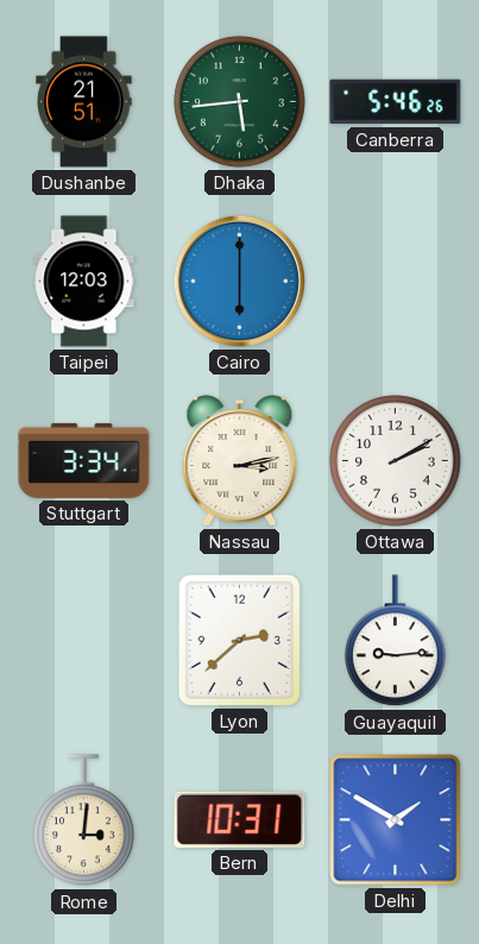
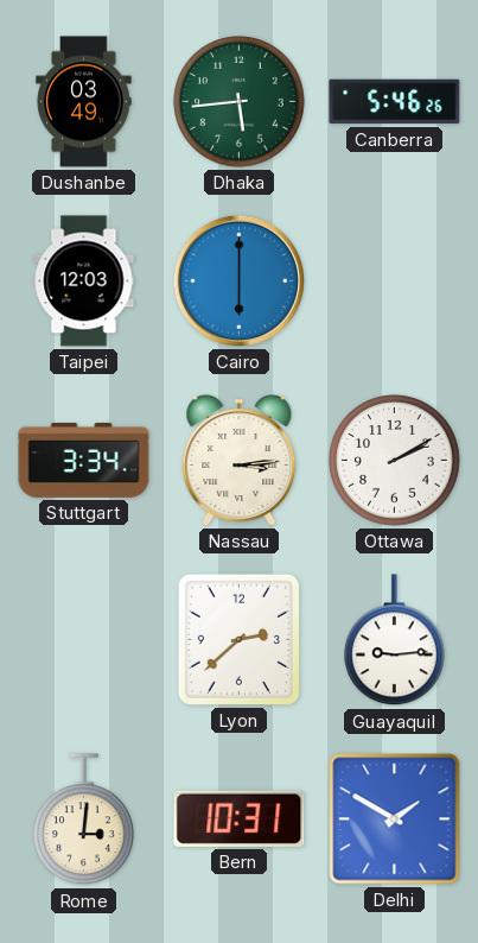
Dushanbe: 21:51 -> 03:49 (84, 102)
Nassau: 3:13 -> 3:14 (240, 461)
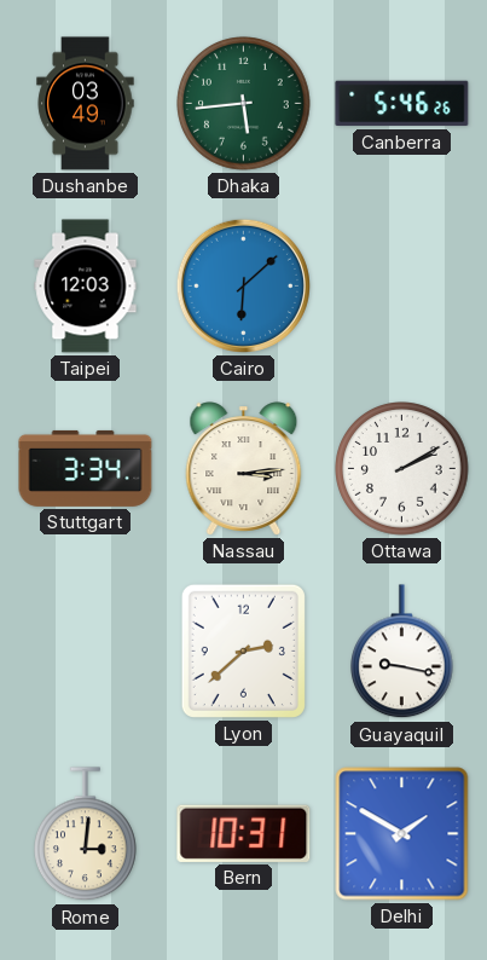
Cairo: 6:00 -> 6:08 (243, 285)
Guayaquil: 9:14 -> 9:17 (402, 652)
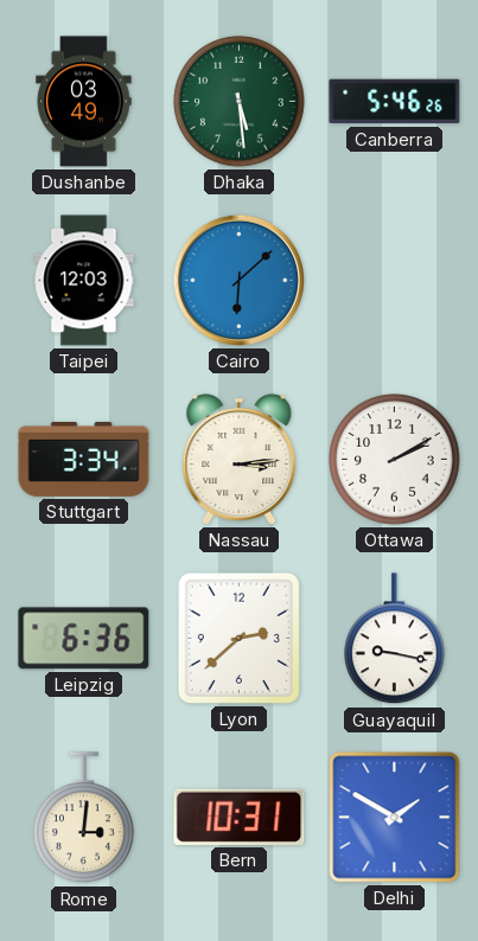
Dhaka: 5:44 -> 5:29 (240, 102)
Leipzig: none -> 6:36 (84, 639)
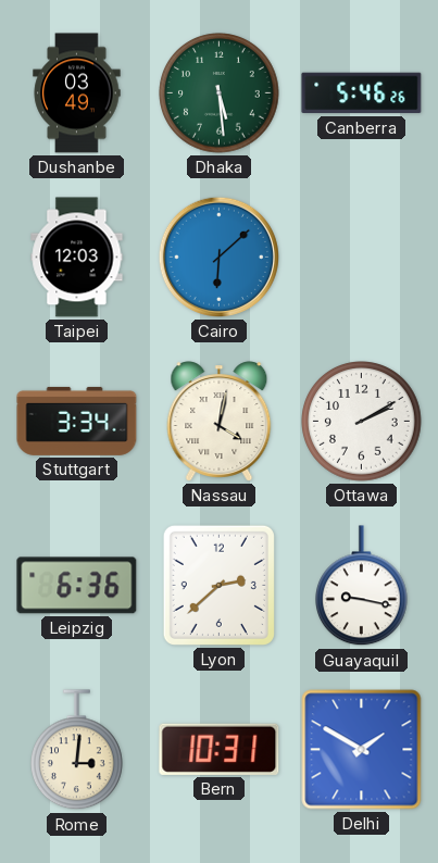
Nassau: 3:14 -> 4:02 (220, 422)
